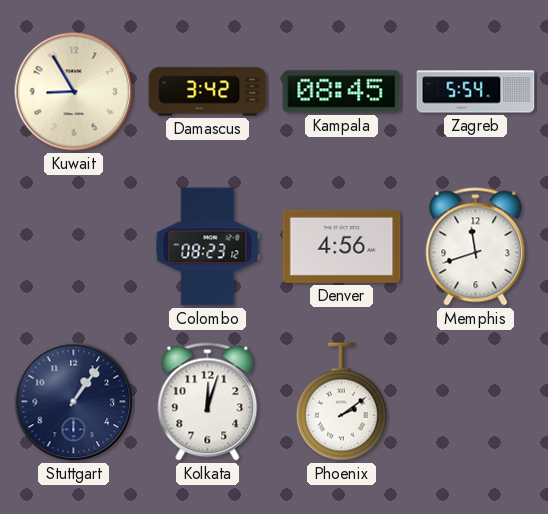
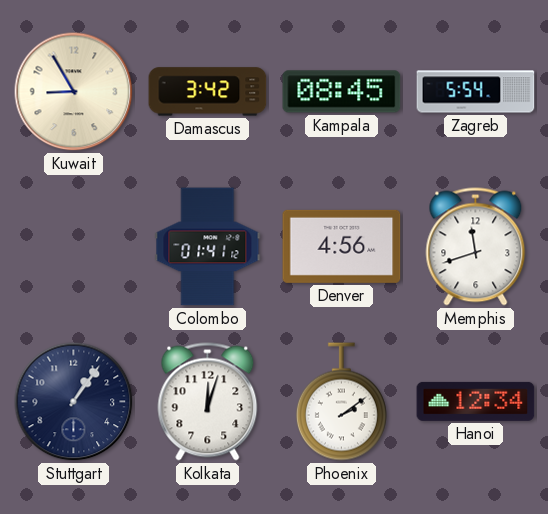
Colombo: 08:23 -> 01:41 (208, 247)
Hanoi: none -> 12:34 (476, 401)
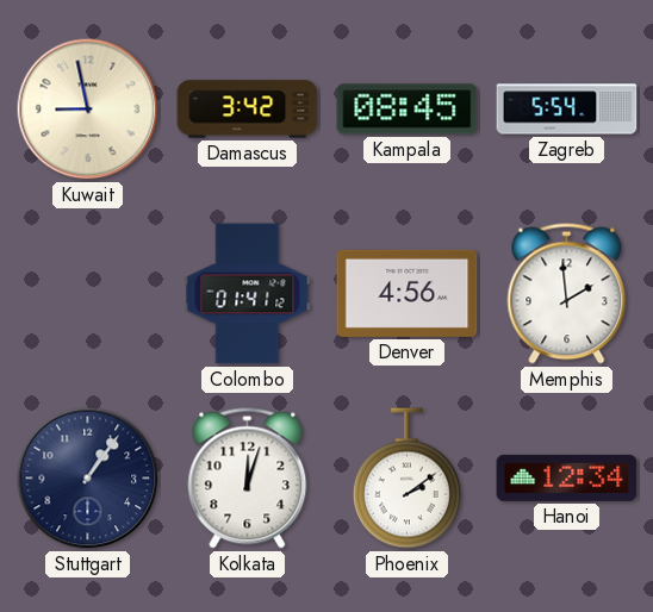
Kuwait: 8:55 -> 8:58 (88, 110)
Memphis: 11:42 -> 1:59 (567, 294)
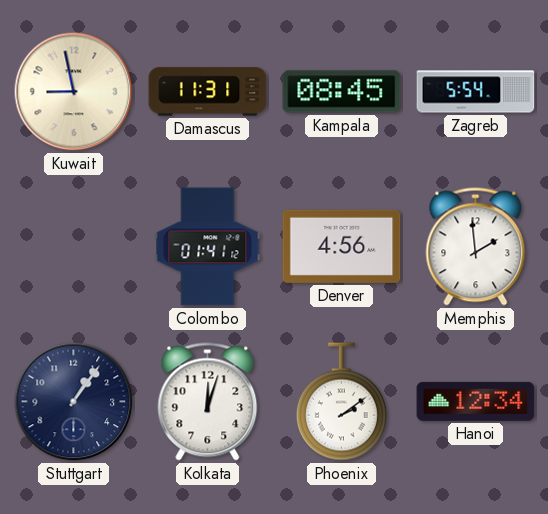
Damascus: 3:42 -> 11:31 (208, 92)
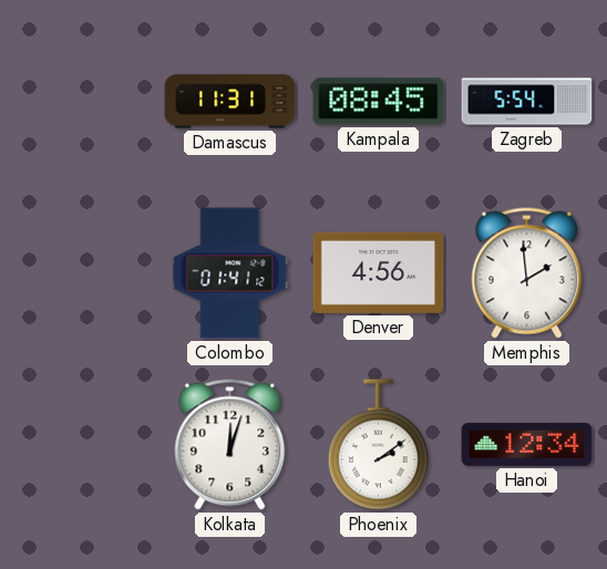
Kuwait: 8:58 -> none (74, 92)
Stuttgart: 1:06 -> none (74, 402)
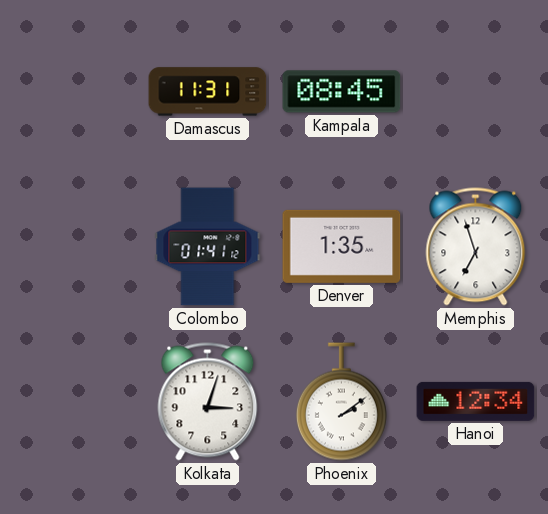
Zagreb: 5:54 -> none (527, 102)
Denver: 4:56 -> 1:35 (342, 246)
Memphis: 1:59 -> 6:57 (476, 247)
Kolkata: 12:03 -> 3:03 (208, 402)
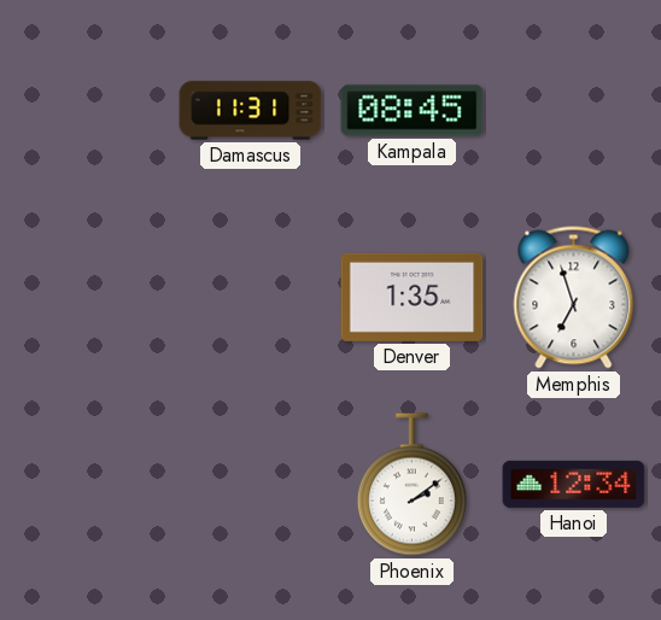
Colombo: 01:41 -> none (208, 247)
Kolkata: 3:03 -> none (208, 402)
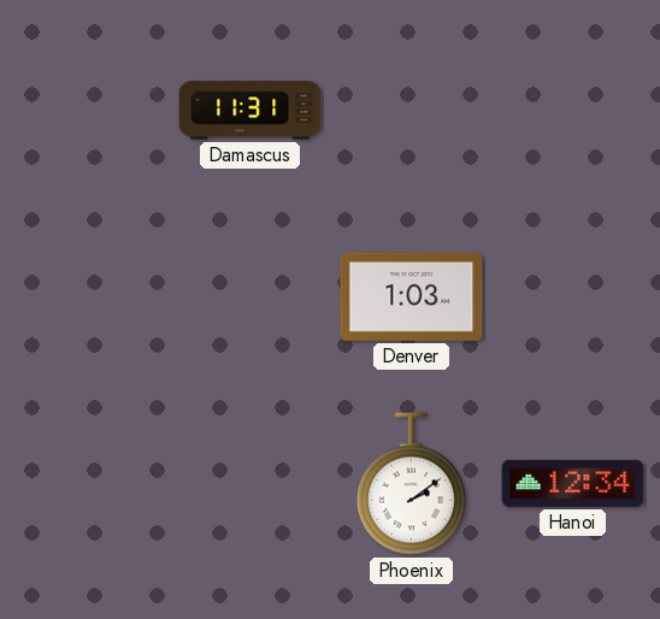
Kampala: 08:45 -> none (413, 111)
Denver: 1:35 -> 1:03 (412, 296)
Memphis: 6:57 -> none (574, 298)
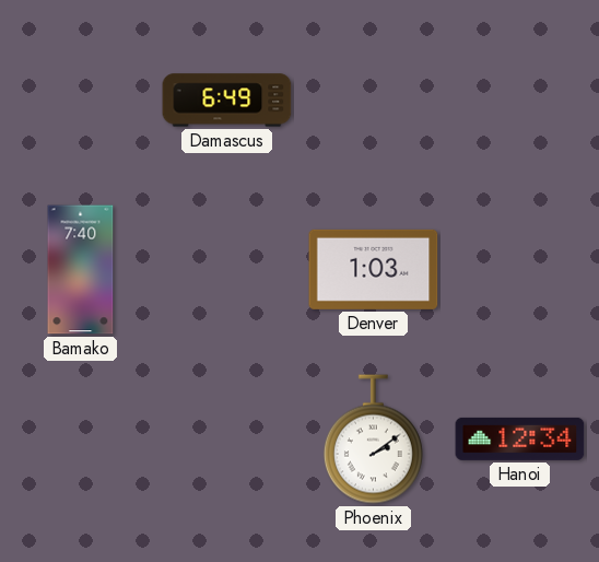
Damascus: 11:31 -> 6:49 (227, 101)
Bamako: none -> 7:40 (81, 270)
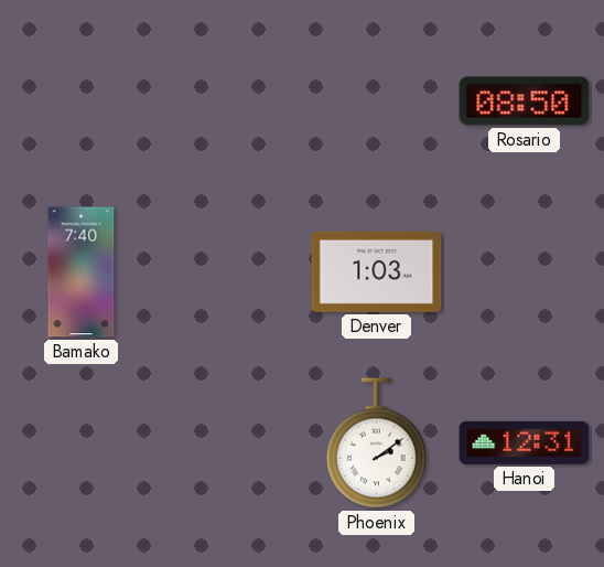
Damascus: 6:49 -> none (227, 101)
Rosario: none -> 08:50 (525, 101)
Hanoi: 12:34 -> 12:31 (525, 442)
